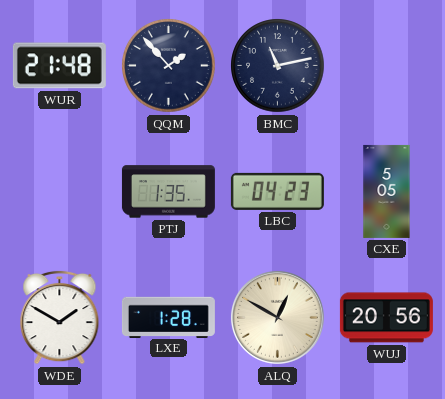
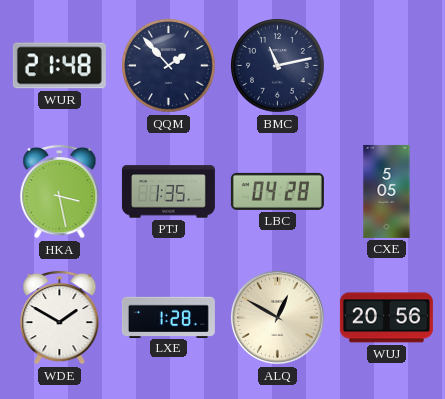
HKA: none -> 3:28 (60, 191)
LBC: 04:23 -> 04:28 (277, 191)
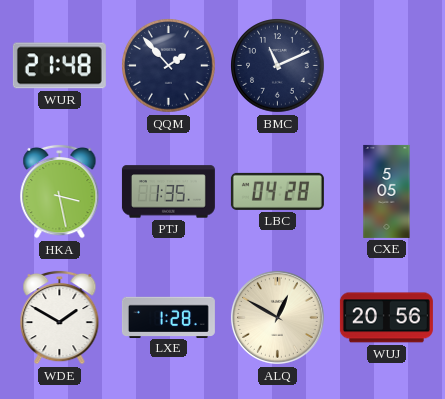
BMC: 11:13 -> 11:11 (278, 66)
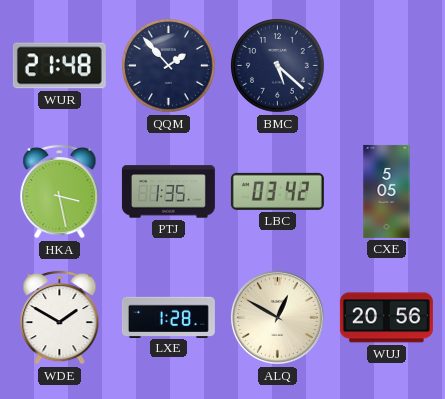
BMC: 11:11 -> 5:22 (278, 66)
LBC: 04:28 -> 03:42 (277, 191)
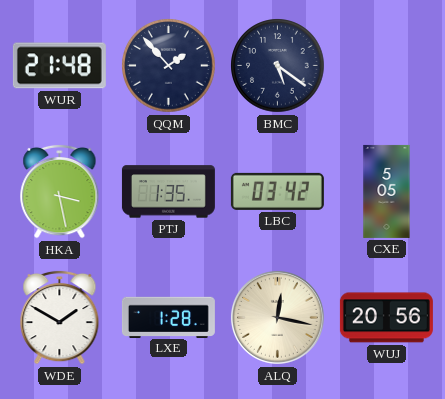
BMC: 5:22 -> 5:21 (278, 66)
ALQ: 12:50 -> 12:17 (278, 318)
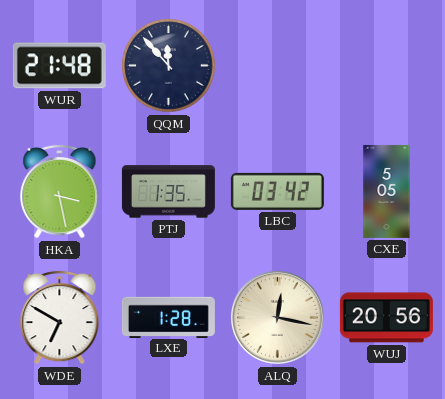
QQM: 1:53 -> 11:53 (169, 66)
BMC: 5:21 -> none (278, 66)
WDE: 1:50 -> 6:50 (60, 317)
